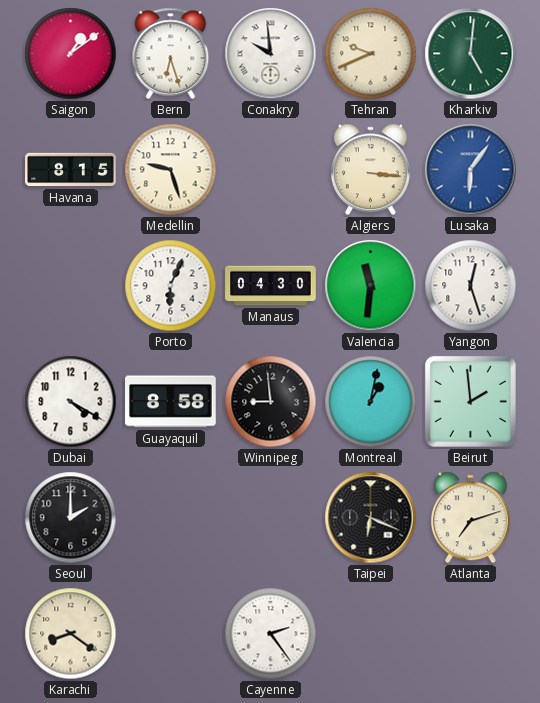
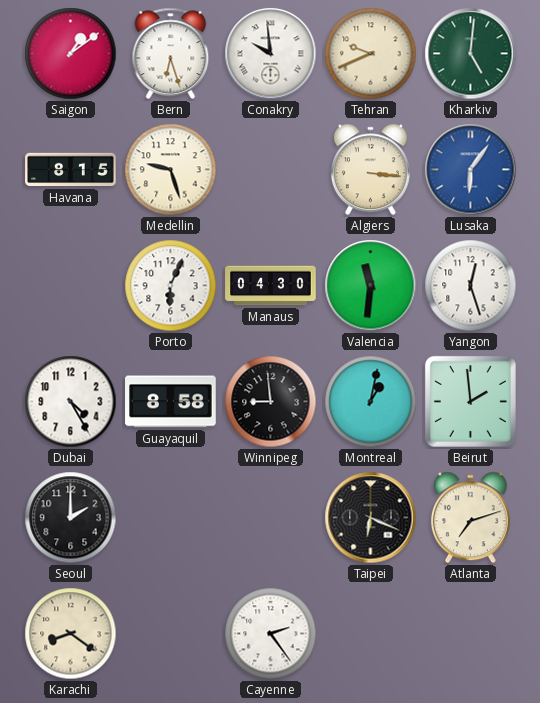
Dubai: 4:20 -> 4:25 (71, 402)
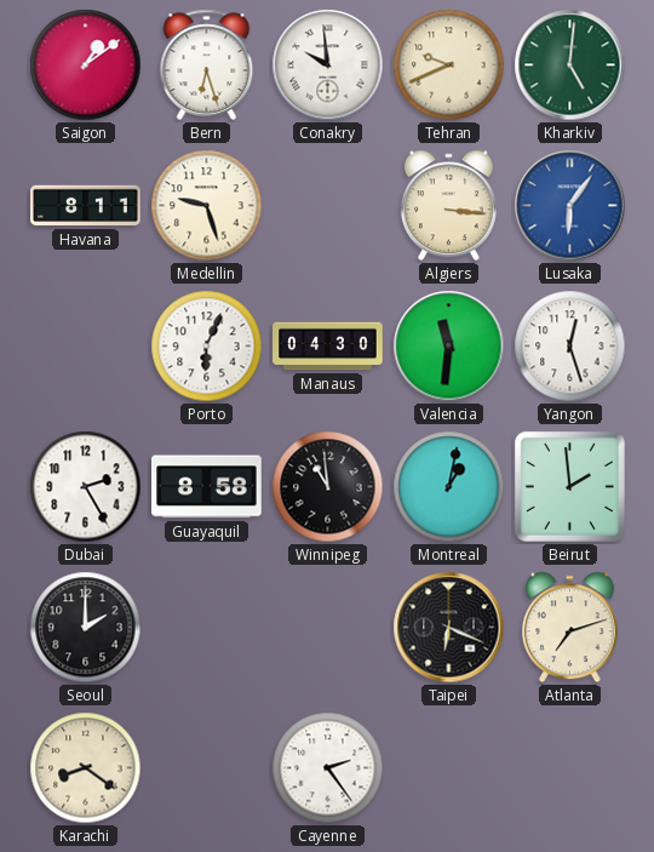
Havana: 8:15 -> 8:11 (86, 206)
Dubai: 4:25 -> 2:25 (86, 487)
Winnipeg: 8:59 -> 10:59 (328, 487)
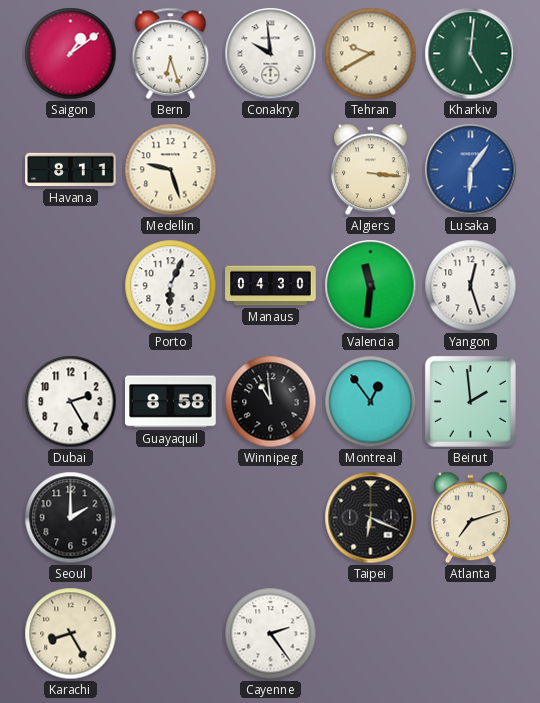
Tehran: 9:41 -> 9:40 (371, 54)
Montreal: 1:02 -> 12:54 (371, 402)
Karachi: 8:21 -> 8:25 (71, 634)
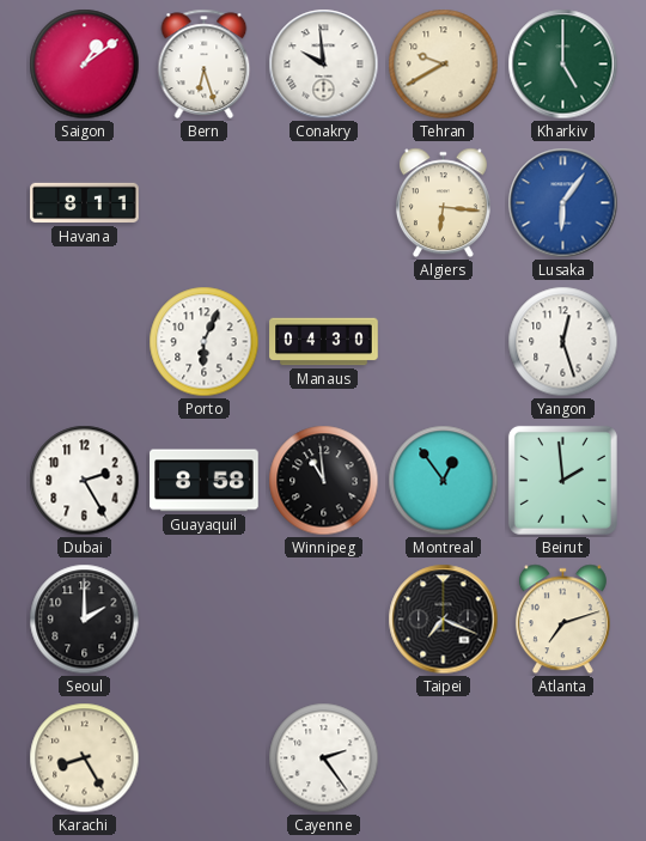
Kharkiv: 5:01 -> 5:00 (563, 65)
Medellin: 9:27 -> none (171, 170)
Algiers: 3:16 -> 6:16 (443, 203)
Valencia: 11:31 -> none (371, 286)
Taipei: 6:19 -> 7:19 (444, 620)
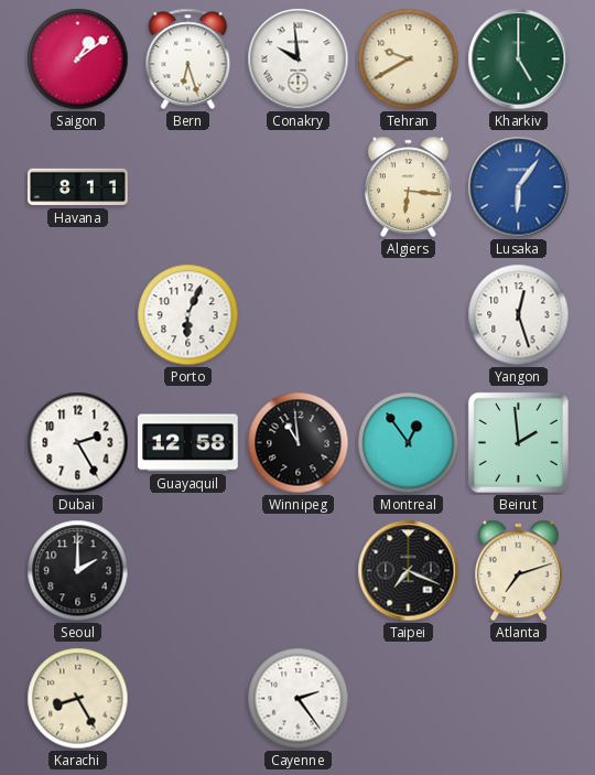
Manaus: 04:30 -> none (324, 342)
Guayaquil: 8:58 -> 12:58 (188, 443)
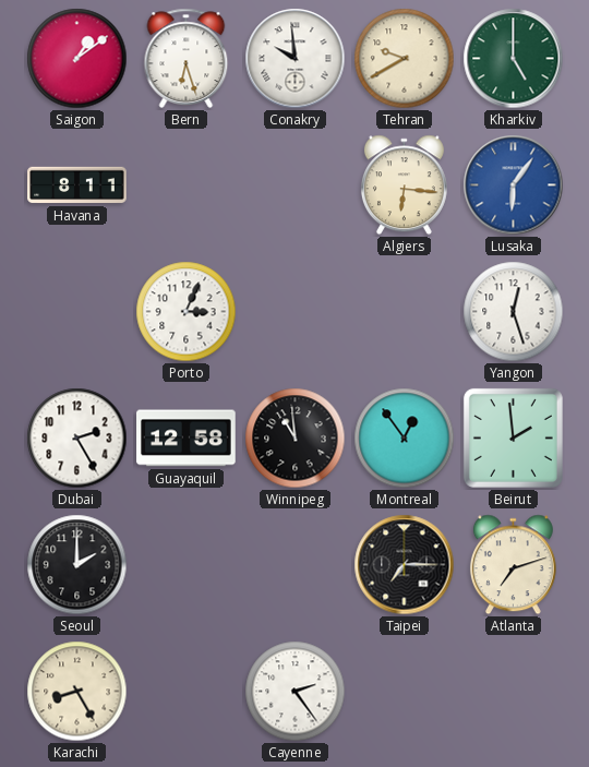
Porto: 6:04 -> 3:04 (187, 312)
Taipei: 7:19 -> 7:15 (405, 565)
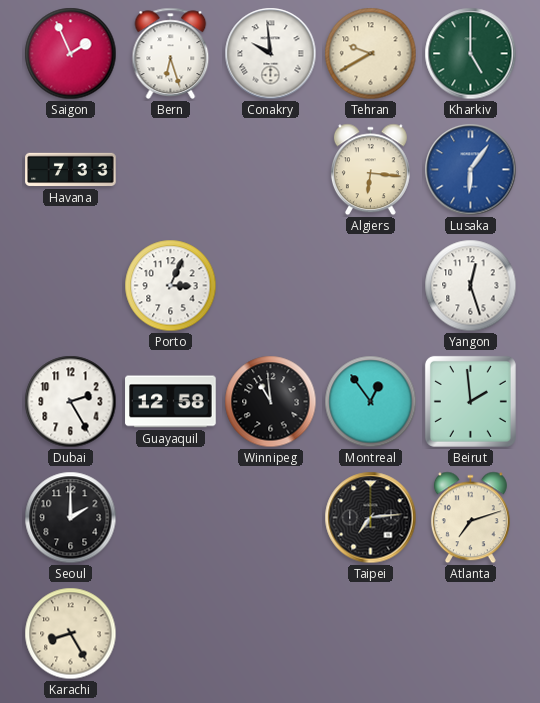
Saigon: 1:09 -> 1:56 (71, 54)
Havana: 8:11 -> 7:33 (71, 170)
Taipei: 7:15 -> 7:14 (371, 518)
Cayenne: 2:24 -> none (296, 692)
